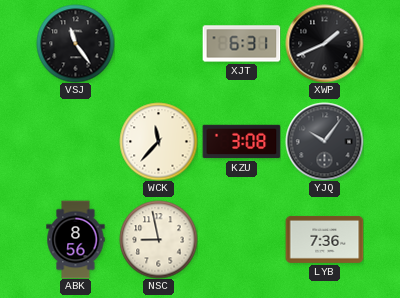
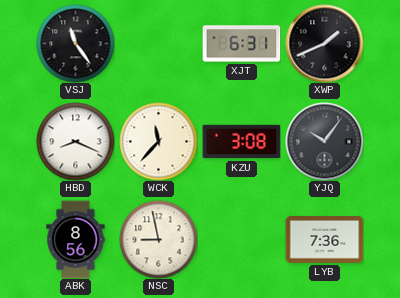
HBD: none -> 8:19 (75, 141)
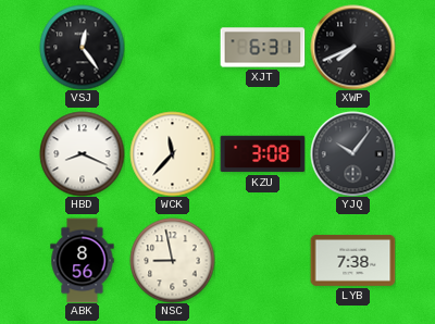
VSJ: 11:24 -> 12:24 (82, 47)
XWP: 1:41 -> 7:41 (352, 47)
LYB: 7:36 -> 7:38 (352, 260)
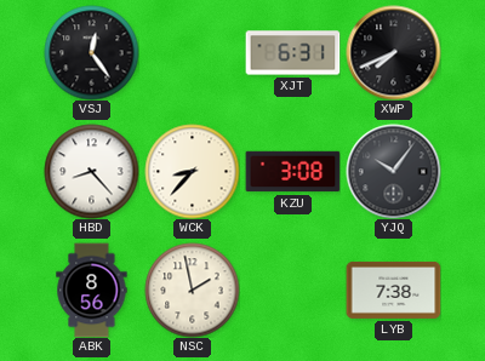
HBD: 8:19 -> 8:23 (91, 171)
WCK: 11:37 -> 8:37 (192, 171)
NSC: 8:58 -> 1:58 (192, 290)
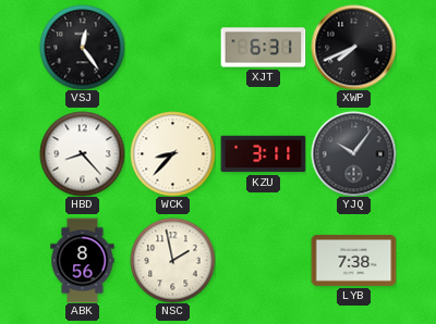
KZU: 3:08 -> 3:11 (263, 154)
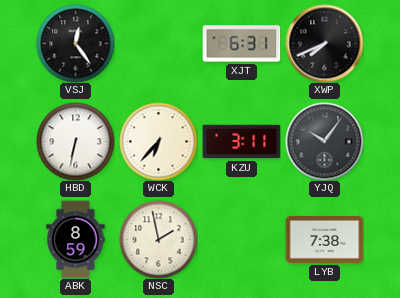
HBD: 8:23 -> 6:32 (75, 141)
WCK: 8:37 -> 6:37 (158, 141)
ABK: 8:56 -> 8:59 (76, 239)
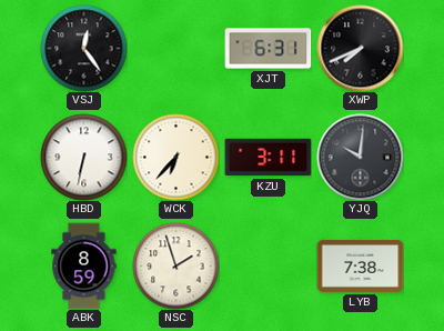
YJQ: 10:06 -> 10:01 (360, 157)
NSC: 1:58 -> 1:57 (175, 265)
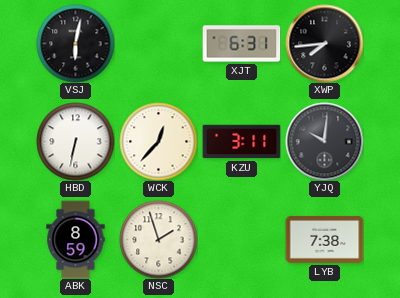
VSJ: 12:24 -> 6:02 (75, 43)
XWP: 7:41 -> 7:44 (324, 43)
WCK: 6:37 -> 12:37 (158, 141)
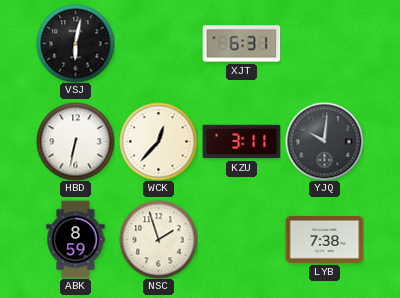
XWP: 7:44 -> none (324, 43)
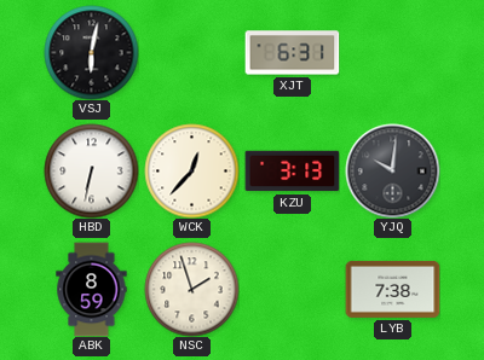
KZU: 3:11 -> 3:13 (292, 172)
